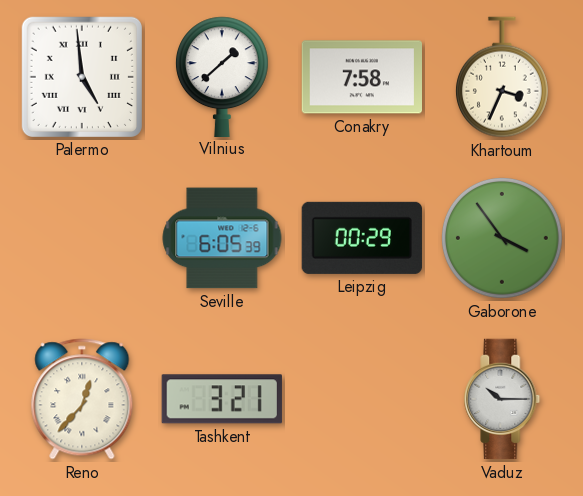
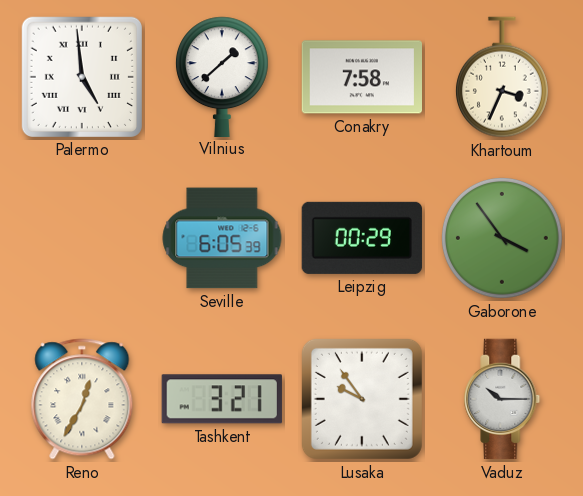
Reno: 12:37 -> 12:35 (82, 399)
Lusaka: none -> 9:54 (362, 399)
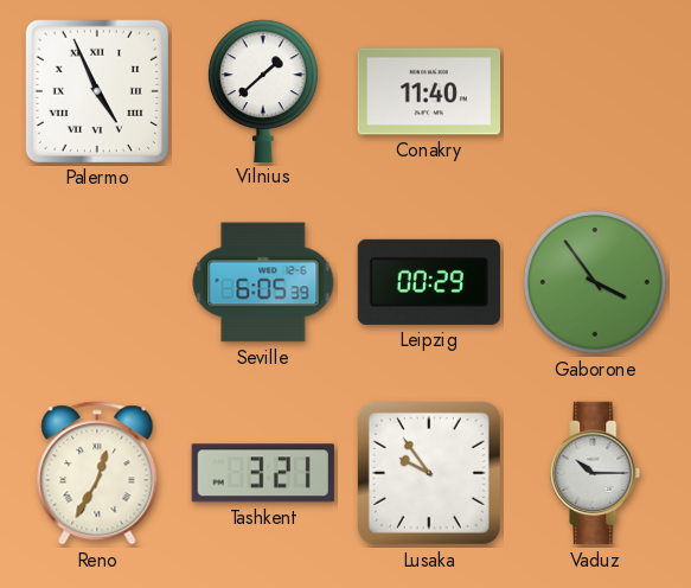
Palermo: 4:59 -> 4:56 (97, 91)
Conakry: 7:58 -> 11:40 (428, 91)
Khartoum: 3:34 -> none (502, 77)
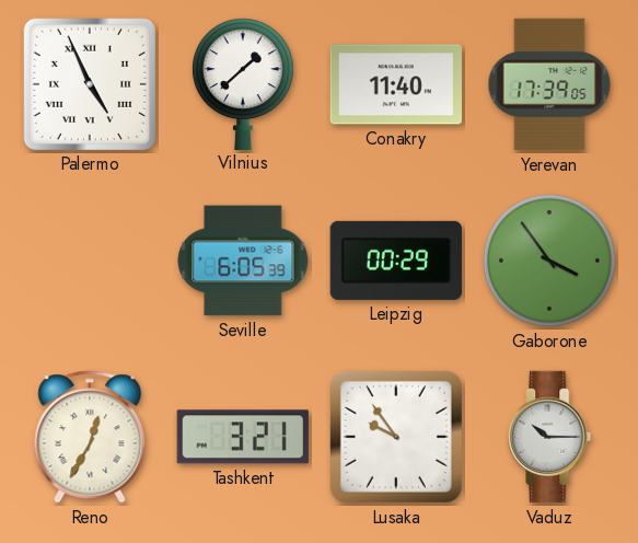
Yerevan: none -> 17:39 (549, 84)
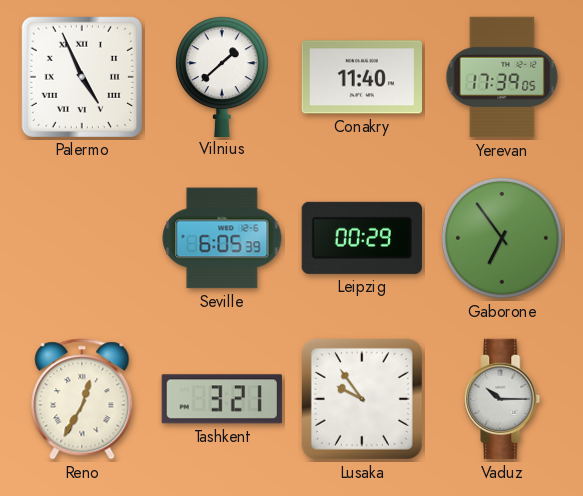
Gaborone: 3:54 -> 6:54 (503, 239)
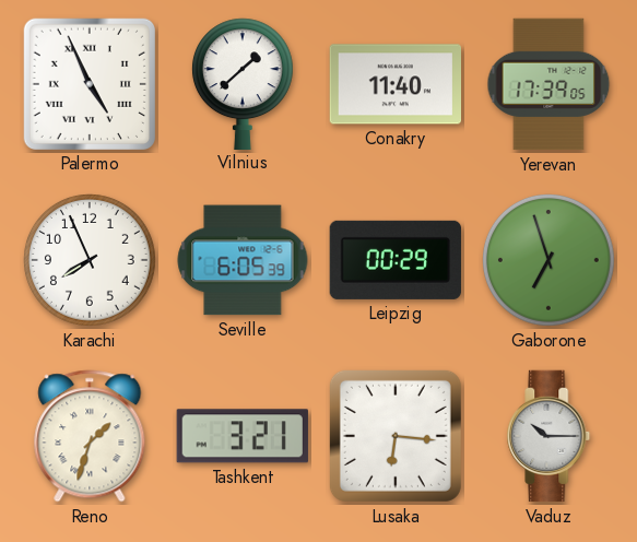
Karachi: none -> 7:56 (91, 261)
Gaborone: 6:54 -> 6:57 (550, 261)
Reno: 12:35 -> 1:33 (90, 436)
Lusaka: 9:54 -> 6:16 (396, 436)
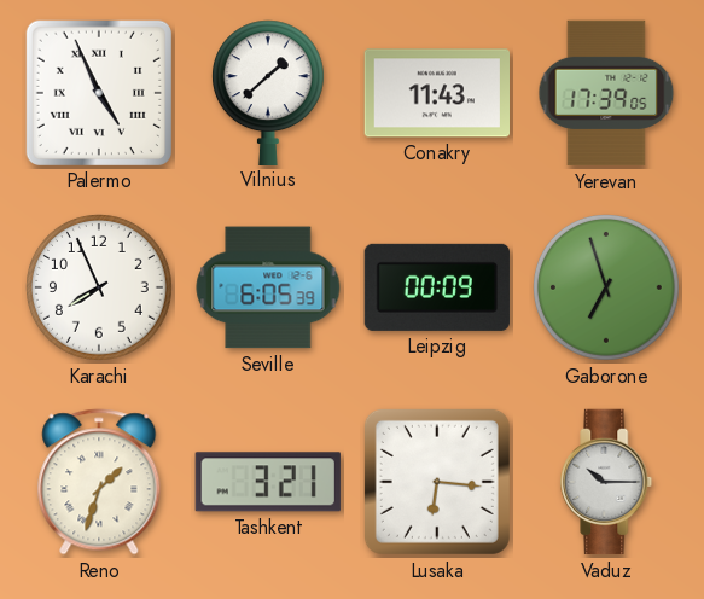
Conakry: 11:40 -> 11:43 (436, 93)
Leipzig: 00:29 -> 00:09 (437, 287)
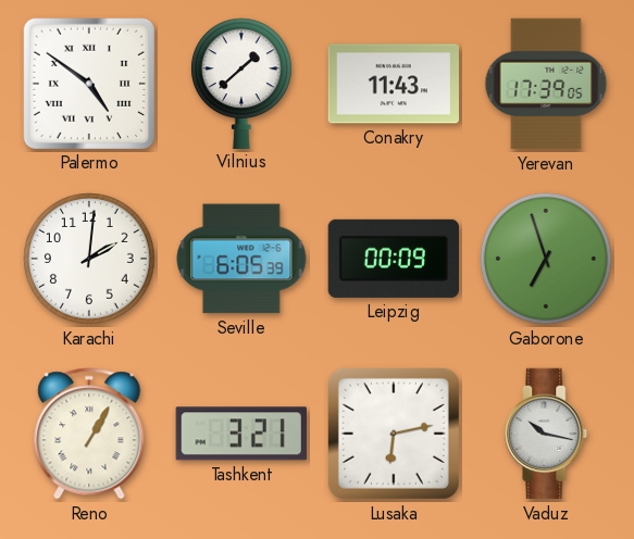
Palermo: 4:56 -> 4:51 (89, 84)
Karachi: 7:56 -> 2:01 (90, 260)
Reno: 1:33 -> 1:05 (89, 434)
Lusaka: 6:16 -> 6:13 (394, 434)
Vaduz: 10:15 -> 10:17 (546, 434)
